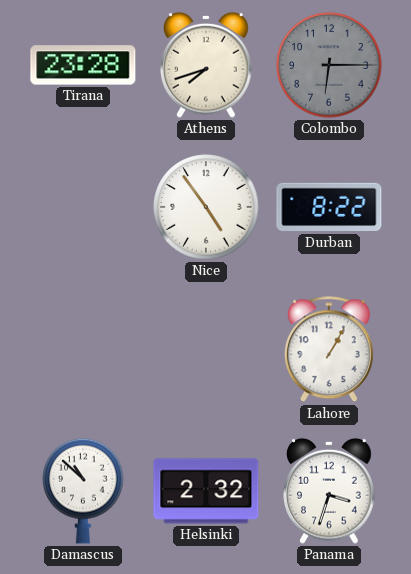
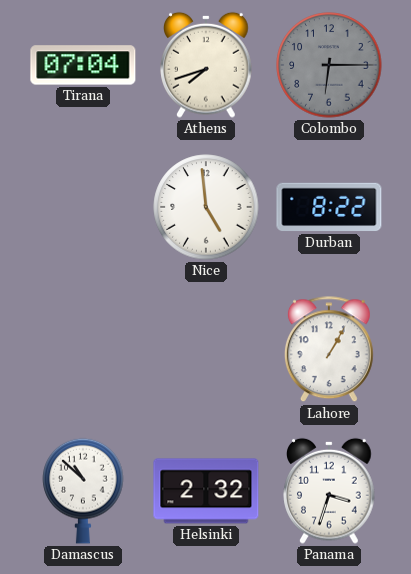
Tirana: 23:28 -> 07:04 (83, 65)
Nice: 4:54 -> 4:59 (206, 207)
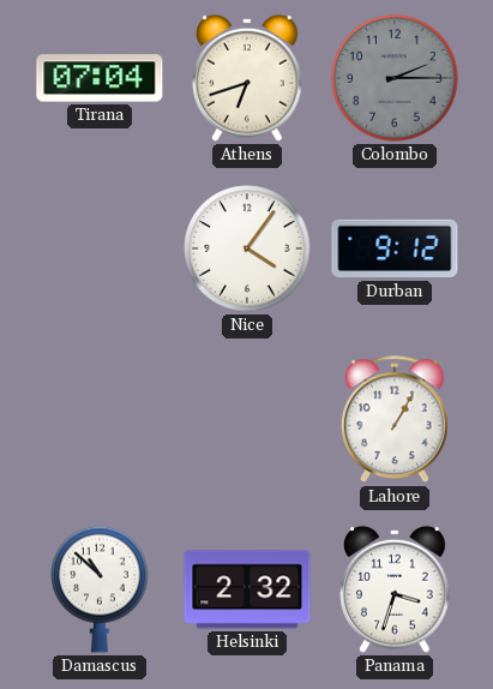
Athens: 7:42 -> 6:42 (247, 78)
Colombo: 6:15 -> 2:15 (395, 78)
Nice: 4:59 -> 4:06 (247, 248)
Durban: 8:22 -> 9:12 (395, 248)
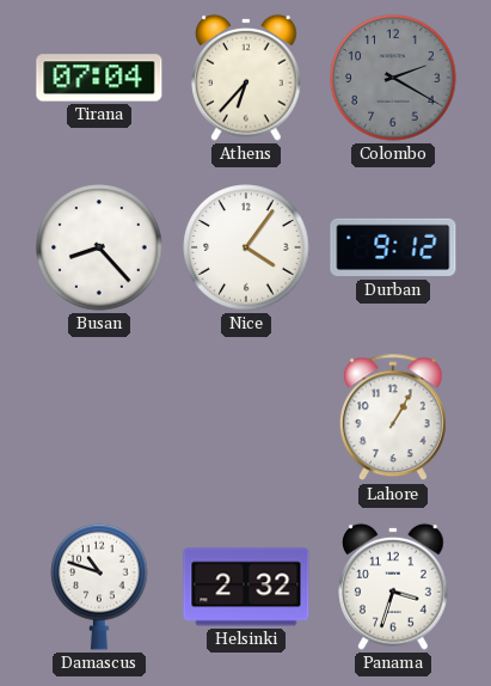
Athens: 6:42 -> 6:37 (246, 78)
Colombo: 2:15 -> 2:20 (393, 78)
Busan: none -> 8:23 (99, 247)
Damascus: 10:52 -> 10:48 (99, 587)
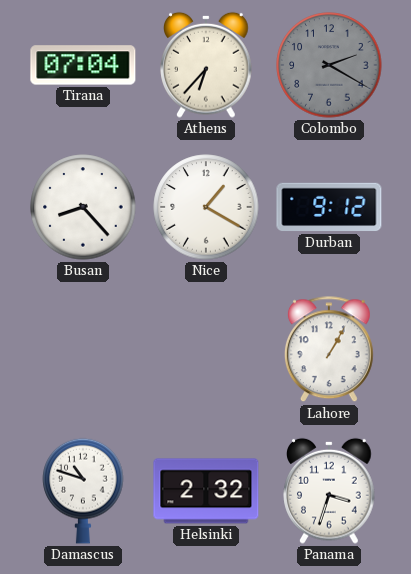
Nice: 4:06 -> 1:20 (206, 207)
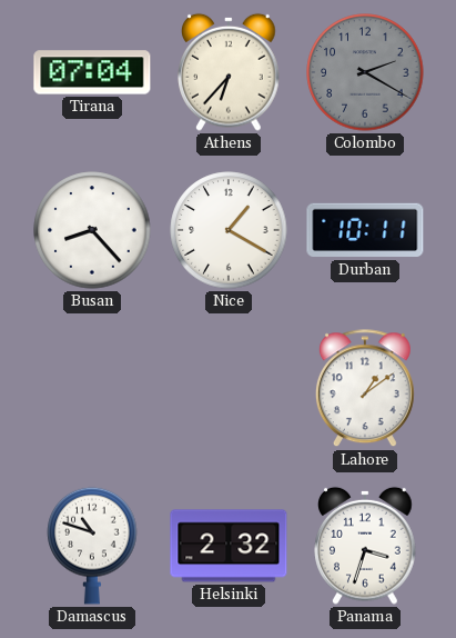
Durban: 9:12 -> 10:11 (365, 230)
Lahore: 1:05 -> 1:09 (365, 389)
